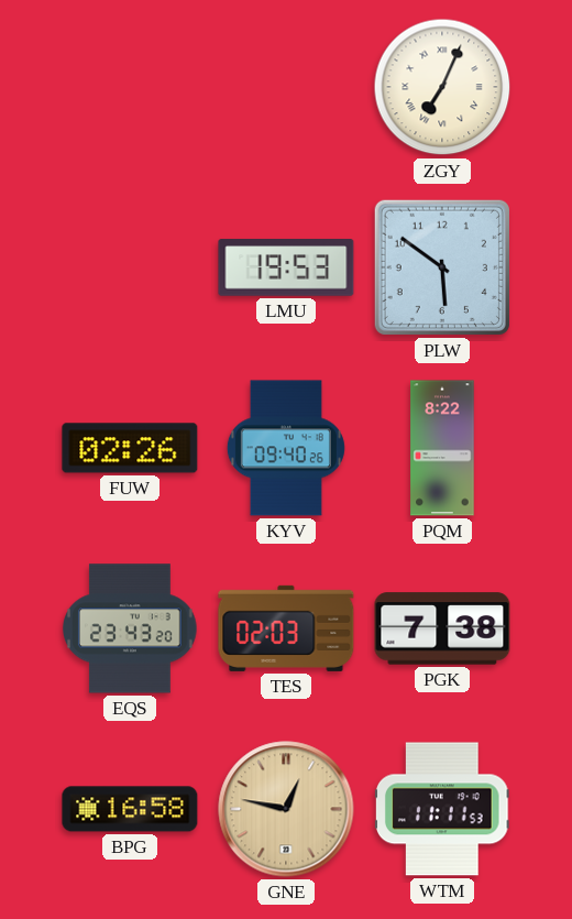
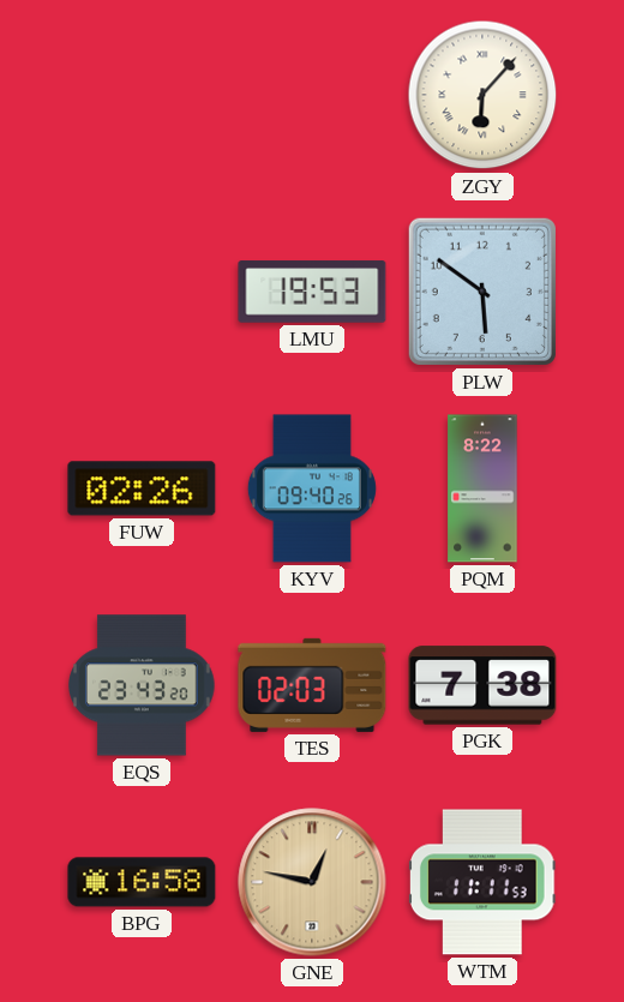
ZGY: 7:04 -> 6:07 (482, 95)
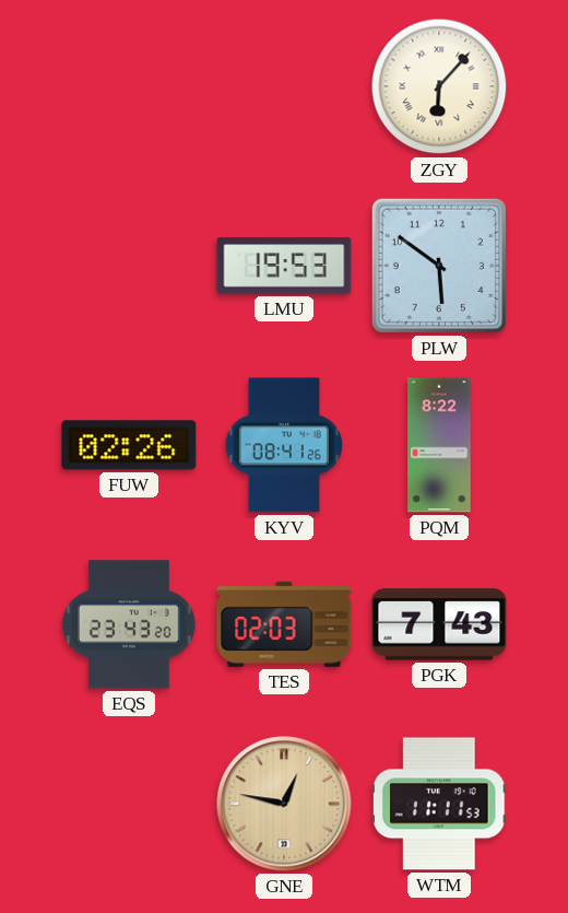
KYV: 09:40 -> 08:41 (284, 445)
PGK: 7:38 -> 7:43 (439, 624)
BPG: 16:58 -> none (142, 882)
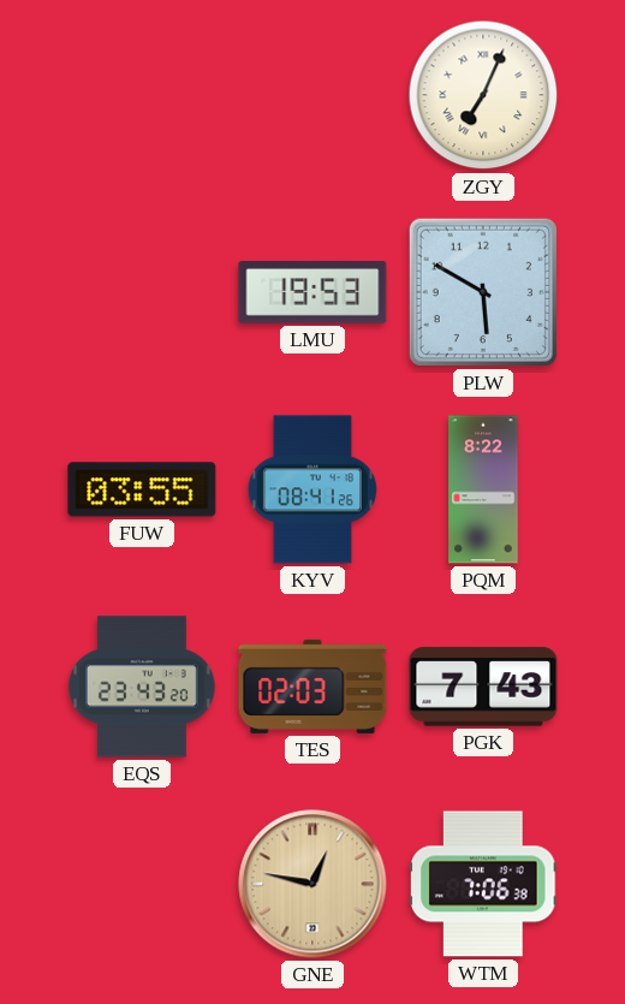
ZGY: 6:07 -> 7:04 (483, 95)
PLW: 5:51 -> 5:50 (483, 292)
FUW: 02:26 -> 03:55 (142, 489)
WTM: 11:11 -> 7:06 (483, 884)
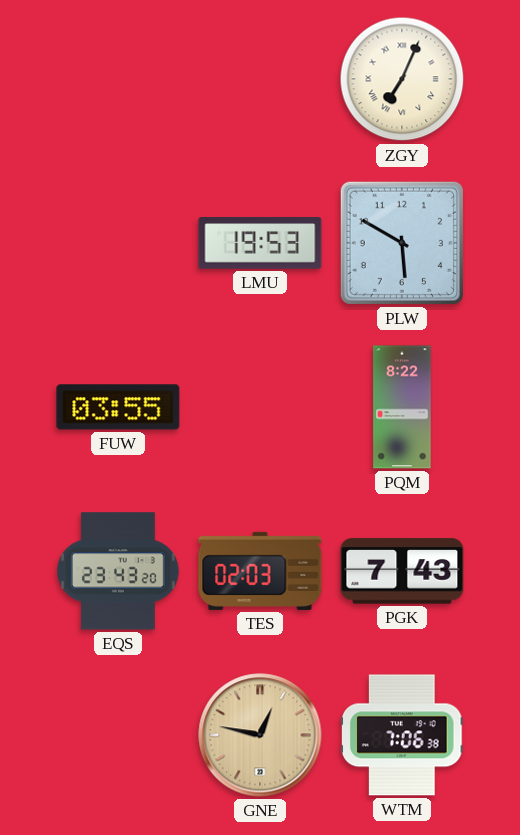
KYV: 08:41 -> none (312, 489)
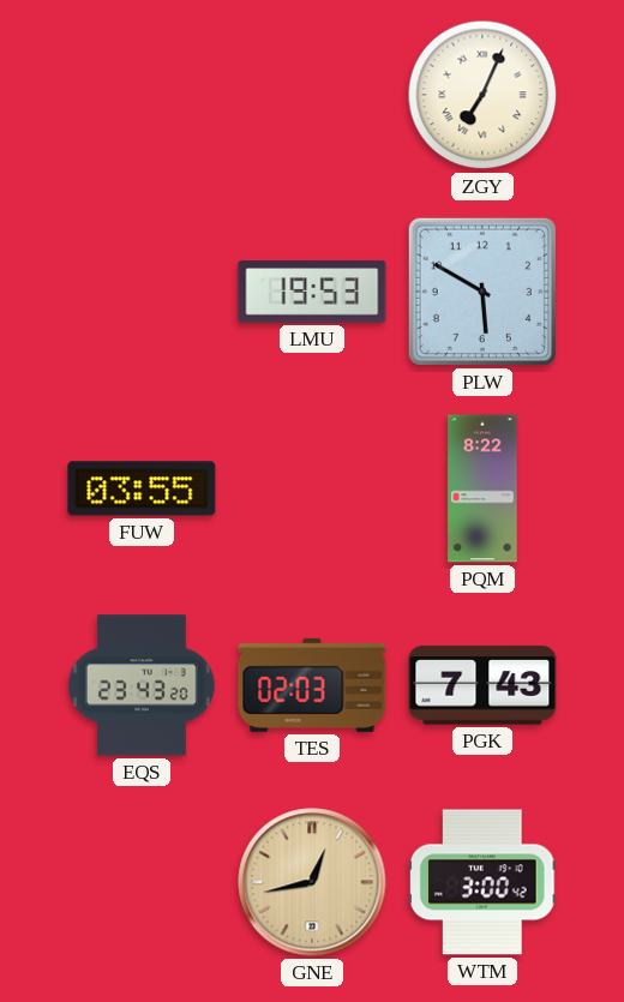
GNE: 12:47 -> 12:43 (312, 882)
WTM: 7:06 -> 3:00 (482, 882)
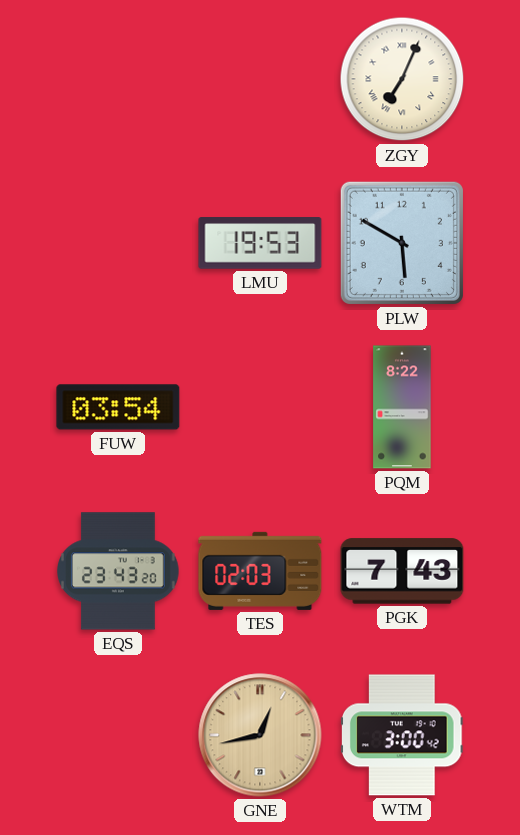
FUW: 03:55 -> 03:54 (118, 407)
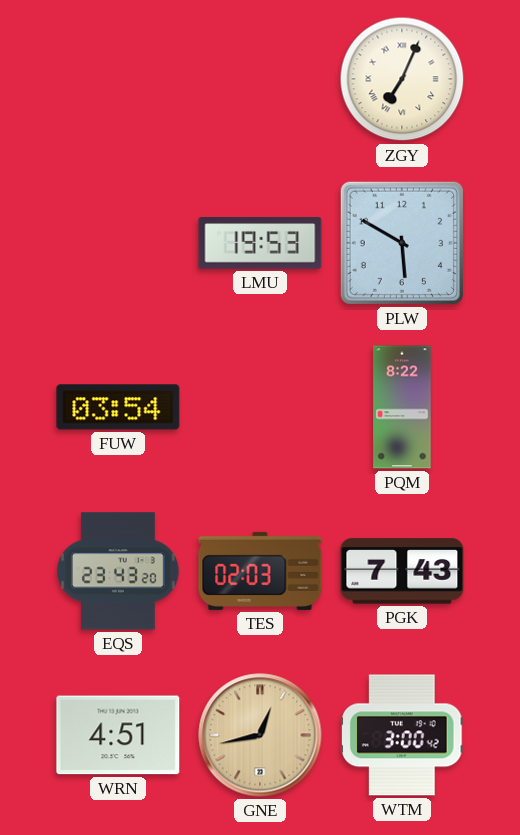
WRN: none -> 4:51 (118, 735)
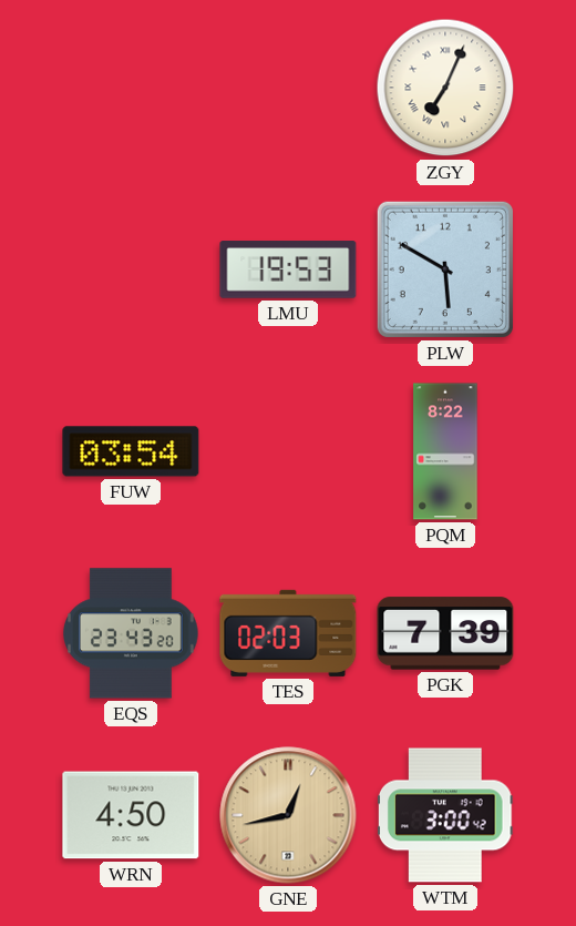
PGK: 7:43 -> 7:39 (445, 633)
WRN: 4:51 -> 4:50 (131, 815)
